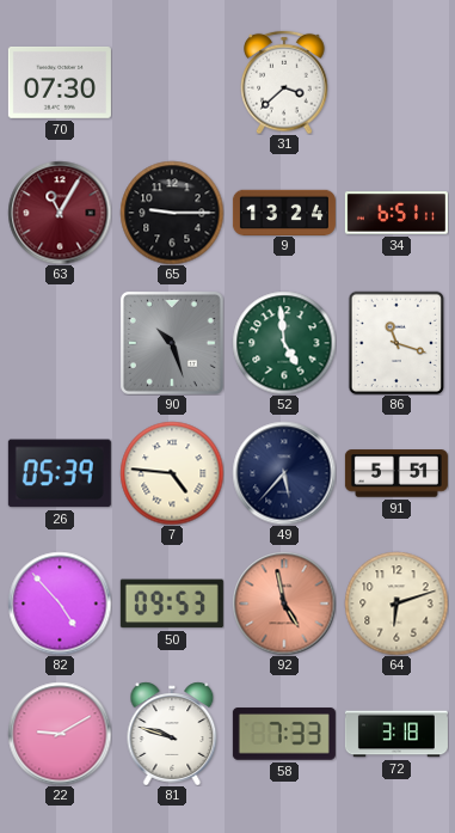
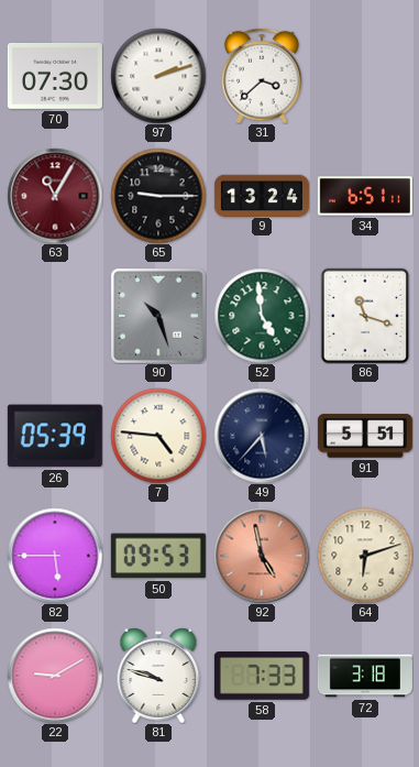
97: none -> 2:12 (158, 76)
82: 4:53 -> 5:45 (55, 556)
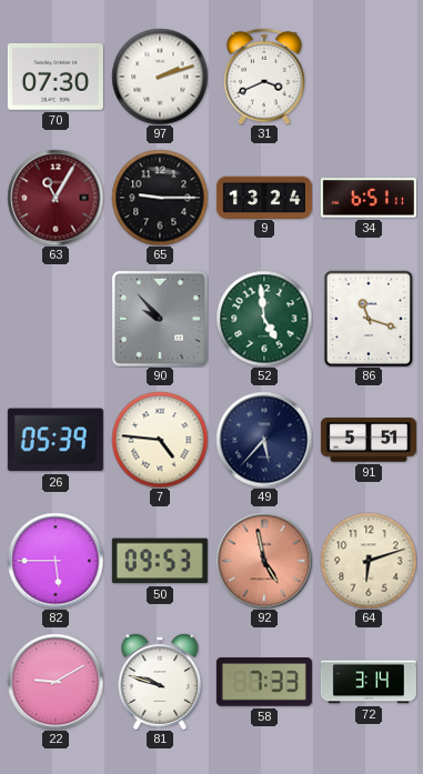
31: 3:38 -> 3:41 (264, 77)
90: 10:27 -> 9:53 (160, 319)
72: 3:18 -> 3:14 (369, 682)
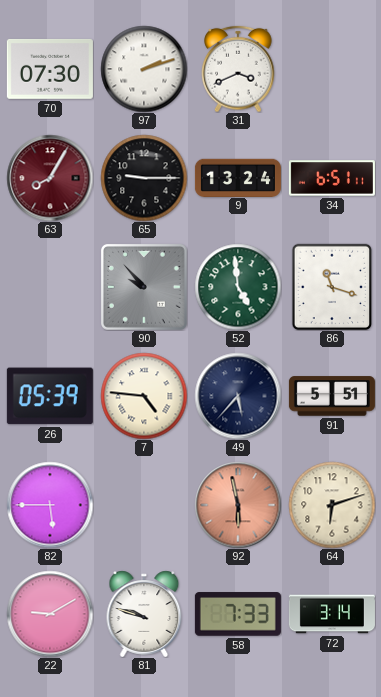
63: 11:05 -> 8:05 (50, 178)
50: 09:53 -> none (160, 561)
92: 4:58 -> 5:58 (238, 505)
